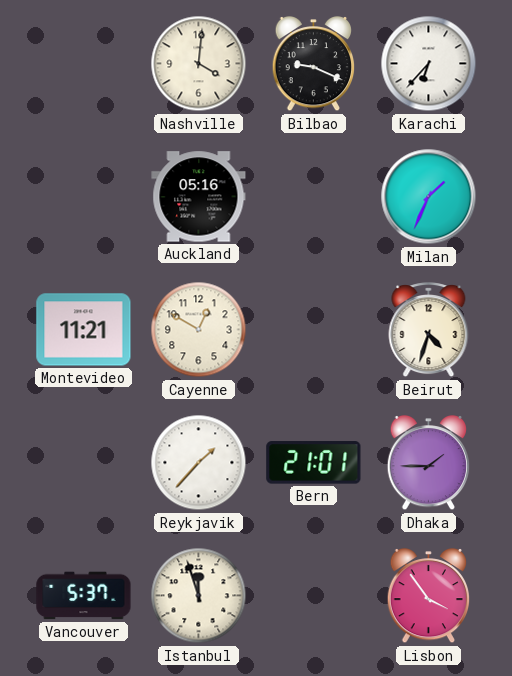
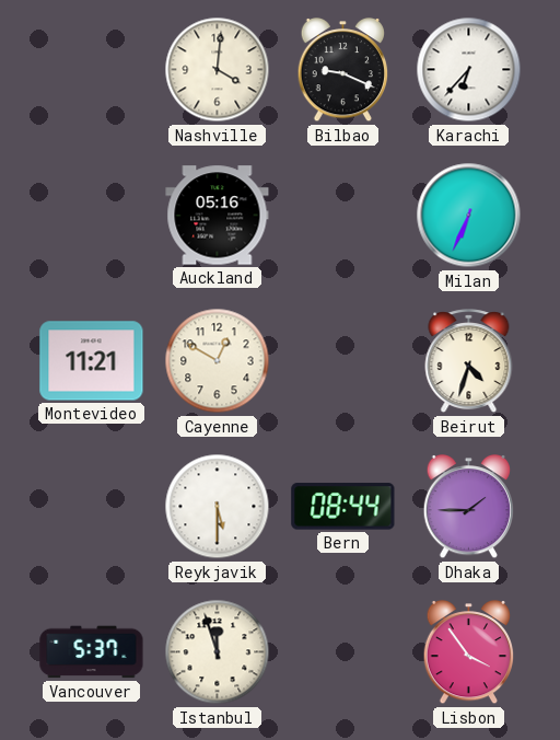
Milan: 1:34 -> 6:34 (469, 216)
Reykjavik: 1:37 -> 5:30 (218, 507)
Bern: 21:01 -> 08:44 (343, 507)
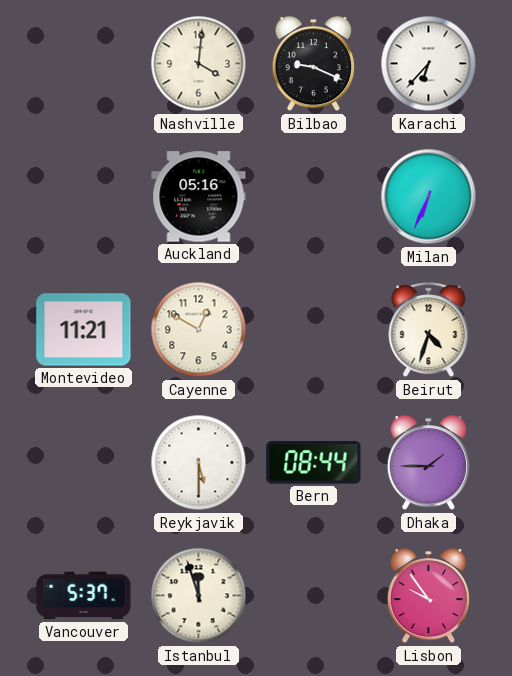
Lisbon: 3:54 -> 9:54 (429, 597)
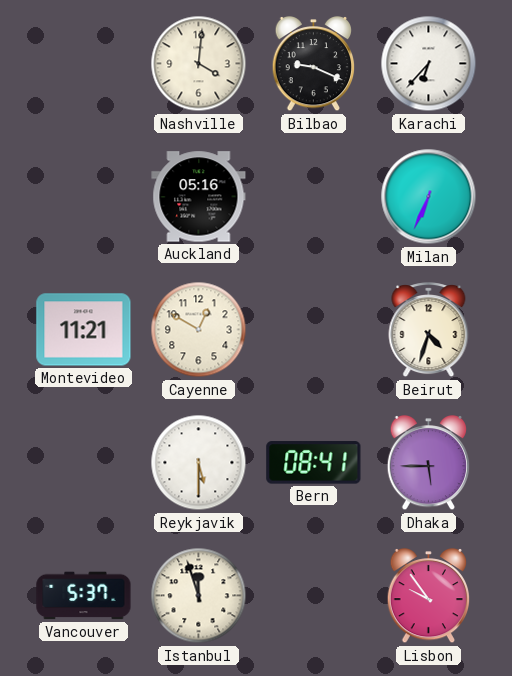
Bern: 08:44 -> 08:41 (314, 463)
Dhaka: 1:45 -> 5:45 (429, 464)
